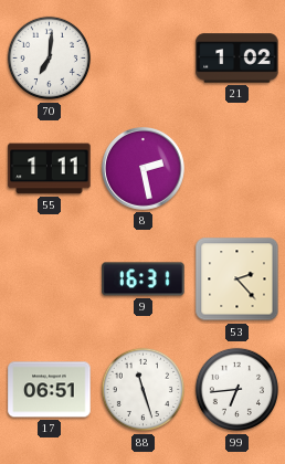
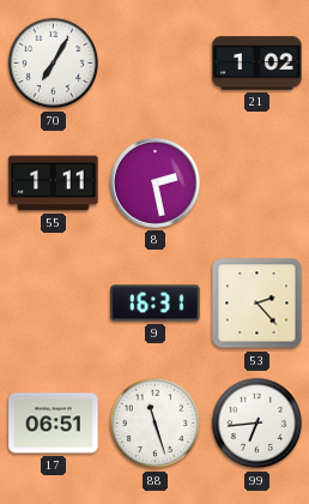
70: 7:01 -> 7:05 (54, 64)
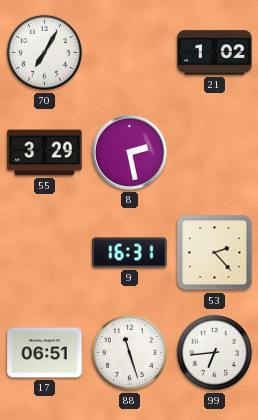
55: 1:11 -> 3:29 (45, 153)
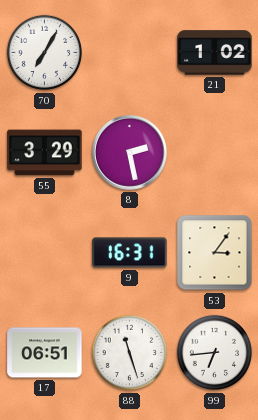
53: 2:23 -> 3:06 (215, 253)
